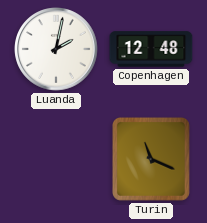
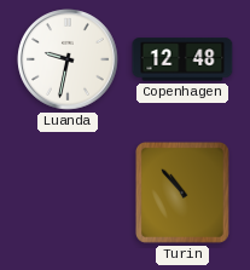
Luanda: 2:02 -> 9:32 (68, 59)
Turin: 11:19 -> 10:53 (182, 193)
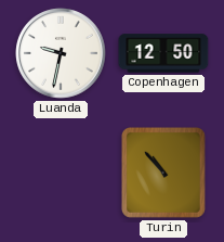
Copenhagen: 12:48 -> 12:50 (163, 53)
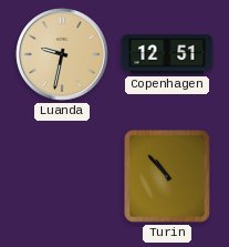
Luanda dial: white -> champagne (62, 54)
Copenhagen: 12:50 -> 12:51 (167, 54)
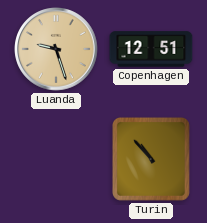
Luanda: 9:32 -> 9:27 (56, 49)
